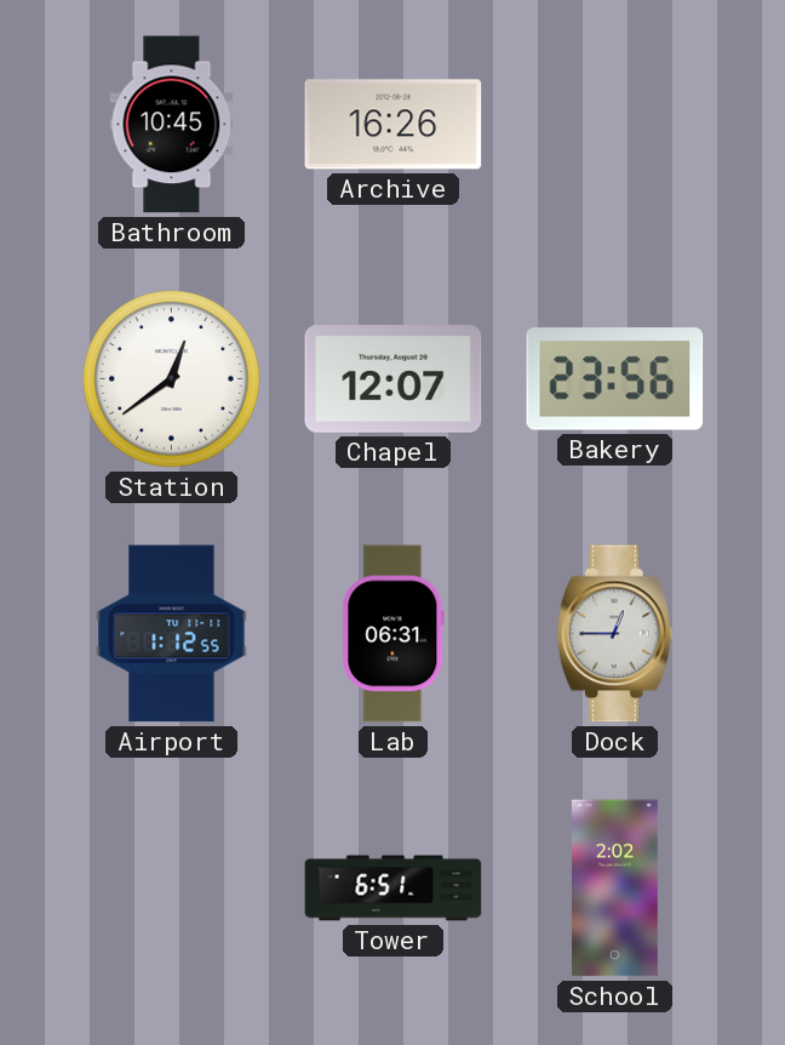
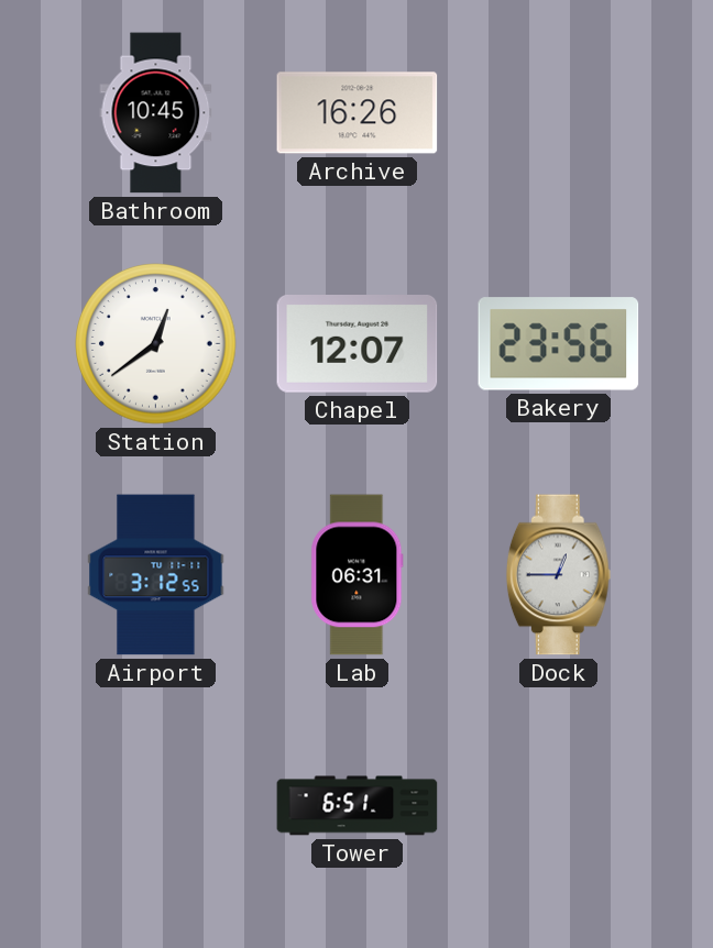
Airport: 1:12 -> 3:12 (156, 575)
School: 2:02 -> none (615, 889)
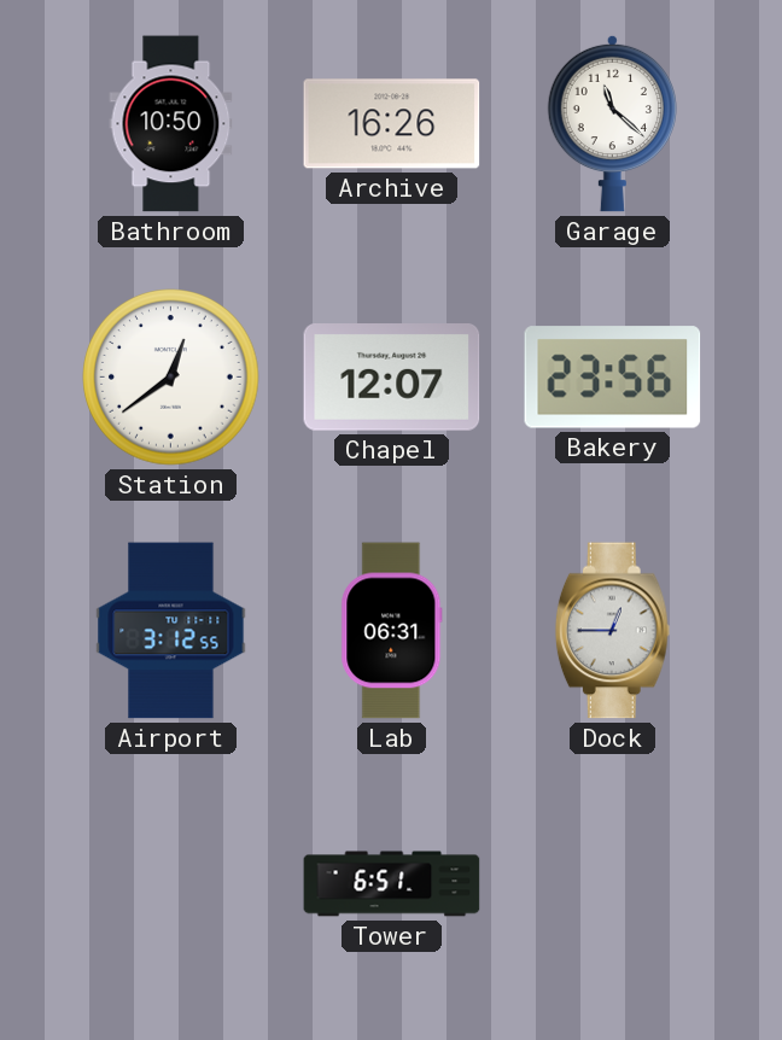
Bathroom: 10:45 -> 10:50 (171, 124)
Garage: none -> 11:22 (612, 123)
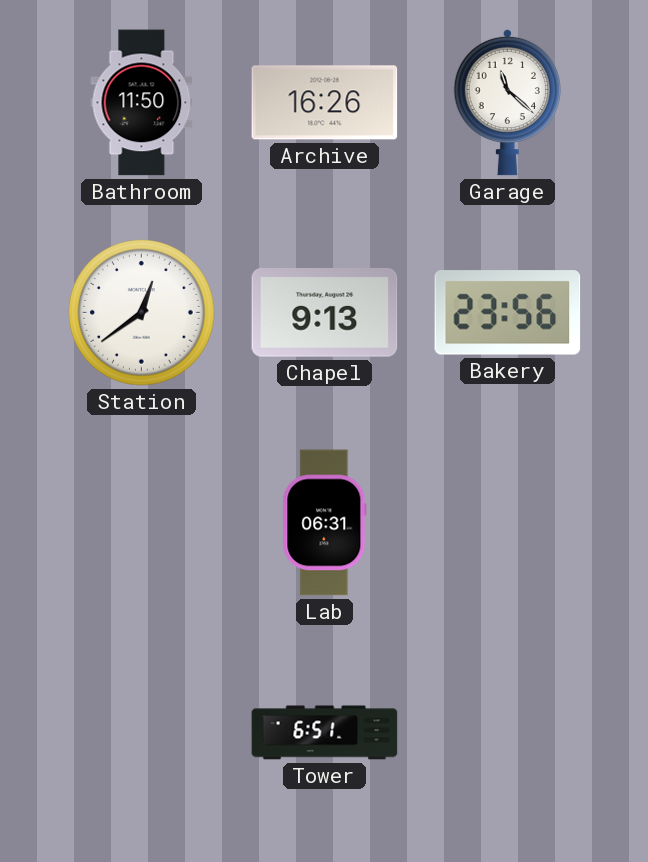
Bathroom: 10:50 -> 11:50 (142, 103)
Chapel: 12:07 -> 9:13 (325, 313)
Airport: 3:12 -> none (171, 631)
Dock: 12:45 -> none (612, 631)
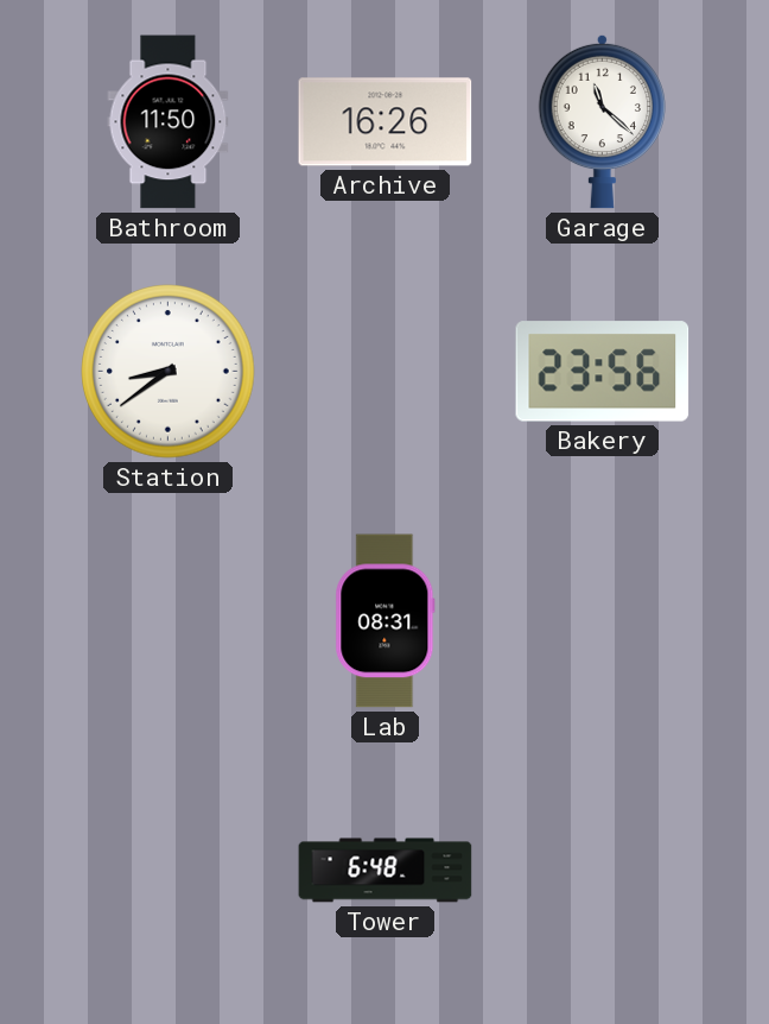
Station: 12:39 -> 8:39 (169, 372)
Chapel: 9:13 -> none (325, 313)
Lab: 06:31 -> 08:31 (386, 621)
Tower: 6:51 -> 6:48 (386, 871)
